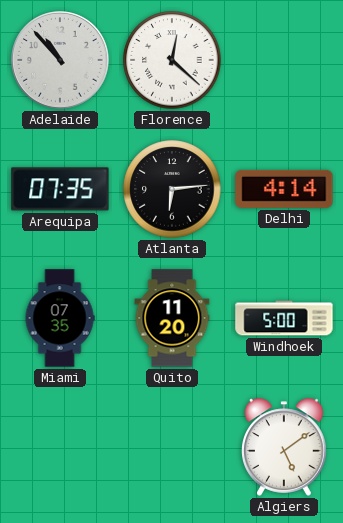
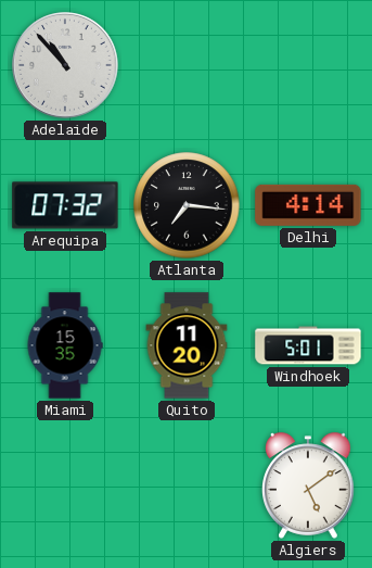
Florence: 12:22 -> none (172, 60)
Arequipa: 07:35 -> 07:32 (65, 205)
Atlanta: 6:14 -> 7:16 (187, 205)
Miami: 07:35 -> 15:35 (65, 345)
Windhoek: 5:00 -> 5:01 (308, 345)
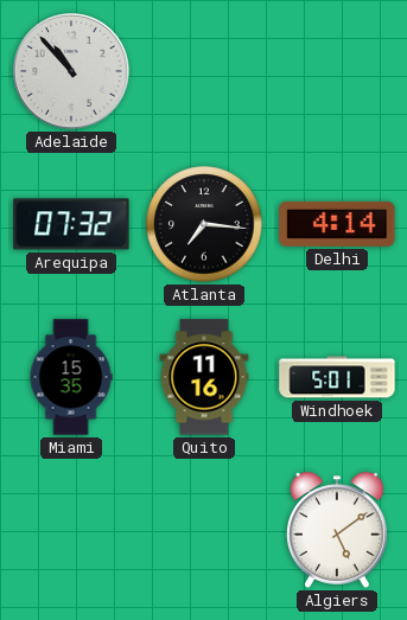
Quito: 11:20 -> 11:16 (204, 377)
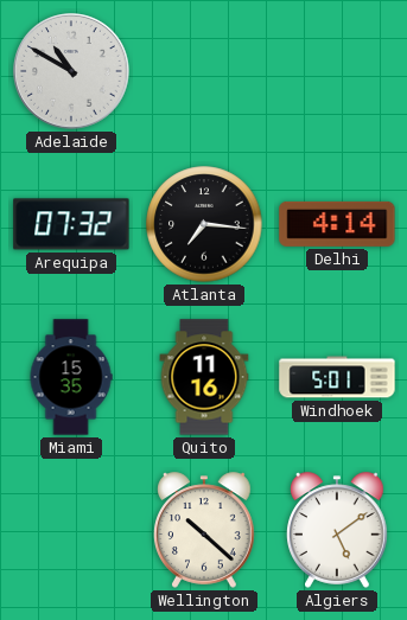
Adelaide: 10:53 -> 10:50 (71, 71)
Wellington: none -> 10:22 (205, 530)
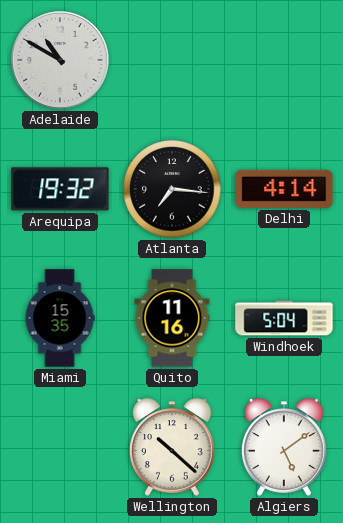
Arequipa: 07:32 -> 19:32 (60, 189)
Windhoek: 5:01 -> 5:04 (284, 318)
